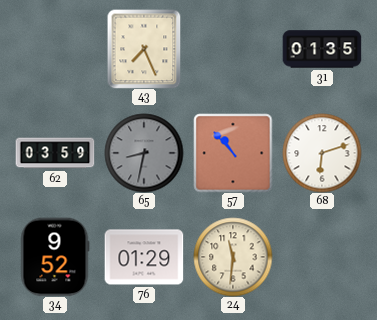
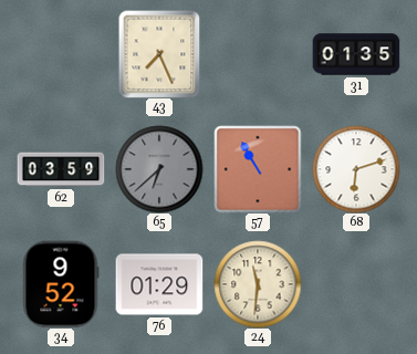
65: 8:32 -> 6:38 (159, 169)
57: 10:53 -> 10:55 (258, 169)
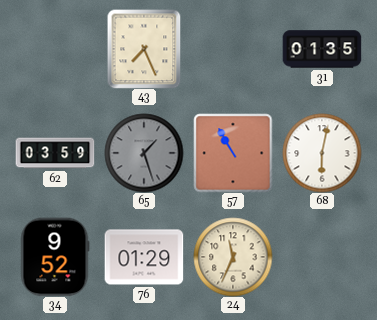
65: 6:38 -> 1:27 (144, 153)
68: 6:12 -> 6:02 (322, 153)
24: 11:31 -> 11:34 (233, 257)
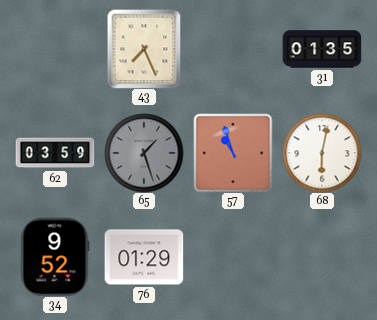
57: 10:55 -> 10:57 (233, 153)
24: 11:34 -> none (233, 257)
